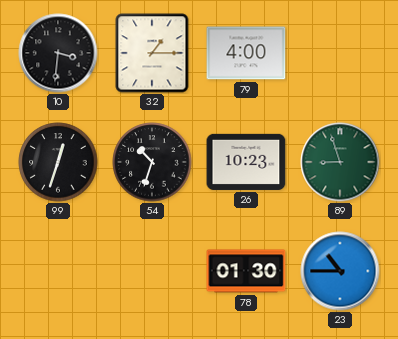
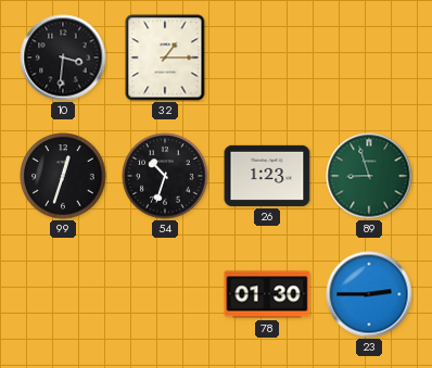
79: 4:00 -> none (246, 53)
26: 10:23 -> 1:23 (267, 176)
23: 10:45 -> 2:45 (369, 294)
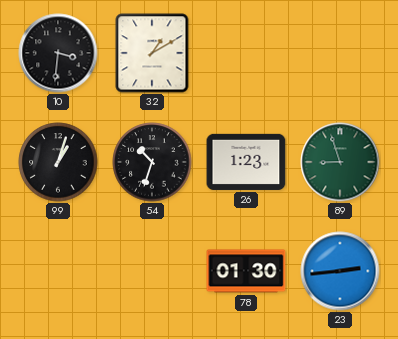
32: 1:15 -> 1:10 (152, 53)
99: 12:33 -> 1:03 (58, 162)
23: 2:45 -> 2:44 (340, 271)
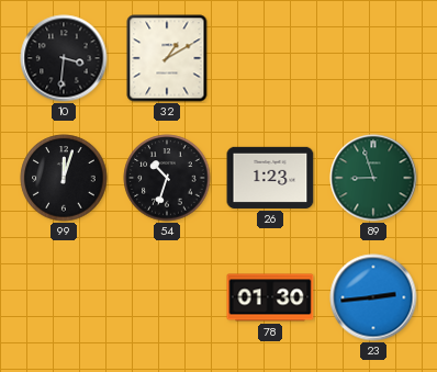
99: 1:03 -> 12:03 (64, 178)
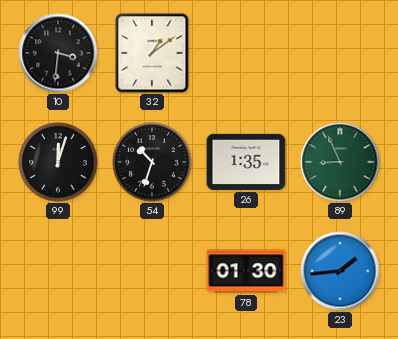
32: 1:10 -> 1:09 (152, 53)
26: 1:23 -> 1:35 (246, 162)
89: 8:57 -> 8:56 (340, 162)
23: 2:44 -> 1:44 (340, 271)
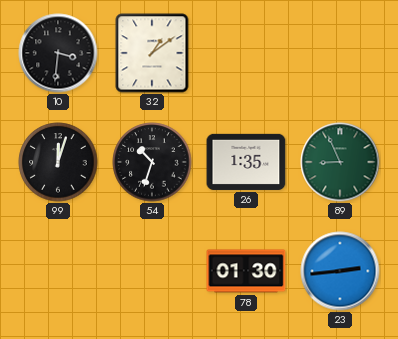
23: 1:44 -> 2:44 (340, 271)
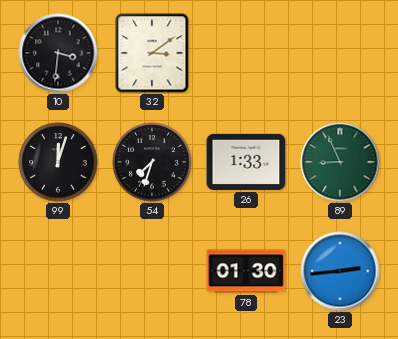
32: 1:09 -> 3:09 (152, 53)
54: 10:33 -> 7:33 (152, 162)
26: 1:35 -> 1:33 (246, 162)
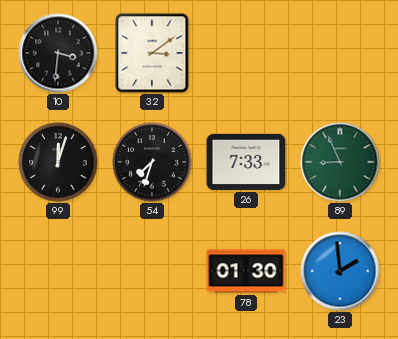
26: 1:33 -> 7:33 (246, 162)
23: 2:44 -> 1:59 (340, 271)
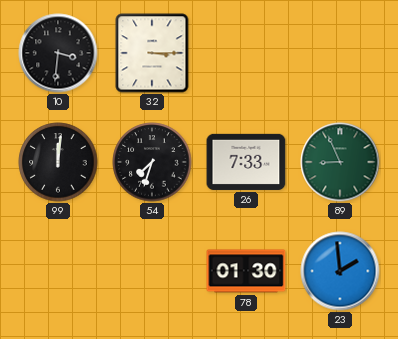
32: 3:09 -> 3:15 (152, 53)
99: 12:03 -> 12:01 (58, 162)
